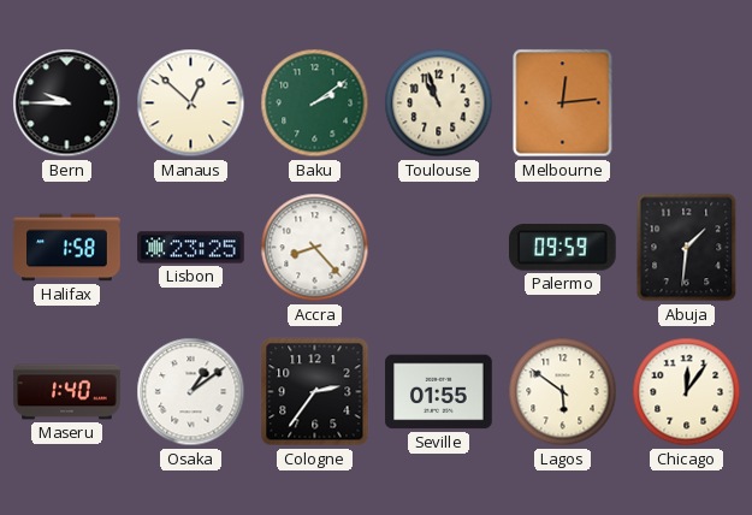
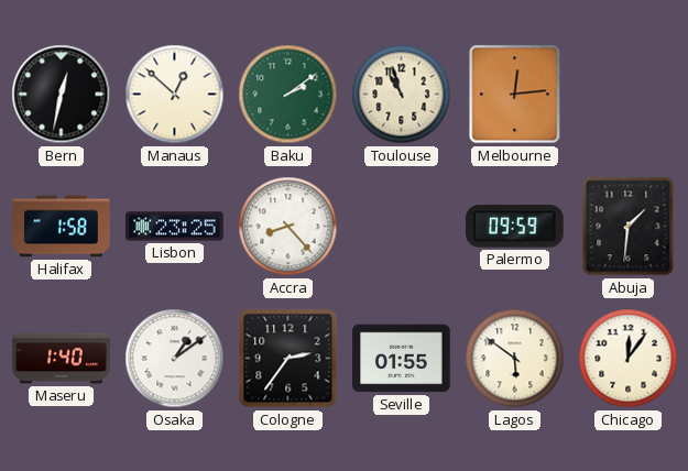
Bern: 9:45 -> 12:32 (62, 95)
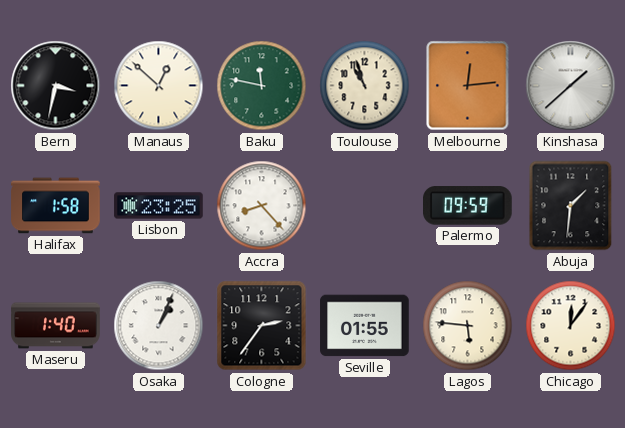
Bern: 12:32 -> 3:32 (56, 86)
Baku: 2:09 -> 11:47 (262, 86)
Kinshasa: none -> 1:38 (571, 86)
Osaka: 1:09 -> 1:04 (159, 326)
Lagos: 5:51 -> 5:46 (468, 326)
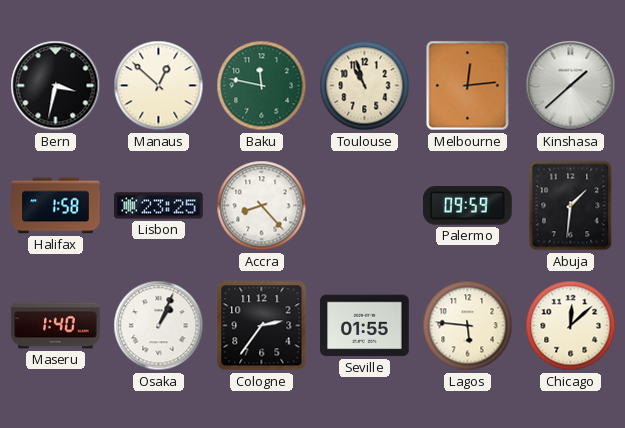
Chicago: 12:06 -> 12:08 (571, 326)
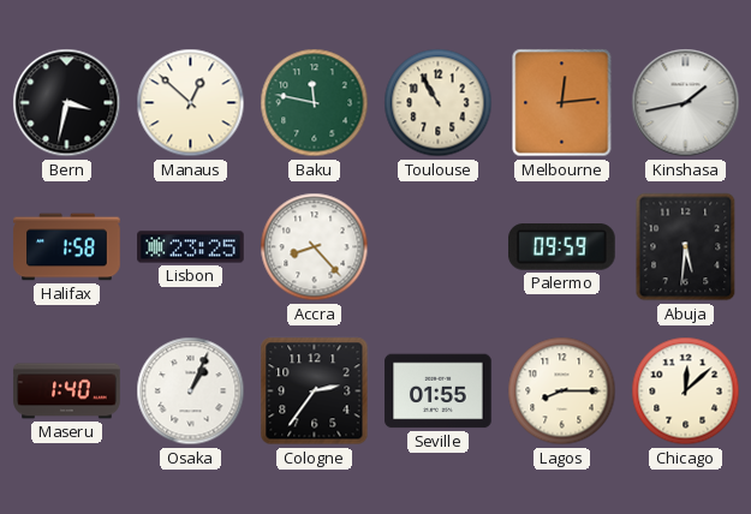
Toulouse: 10:57 -> 10:55 (439, 103)
Kinshasa: 1:38 -> 1:43 (686, 103)
Abuja: 1:31 -> 5:31 (686, 247)
Lagos: 5:46 -> 8:15 (562, 392)
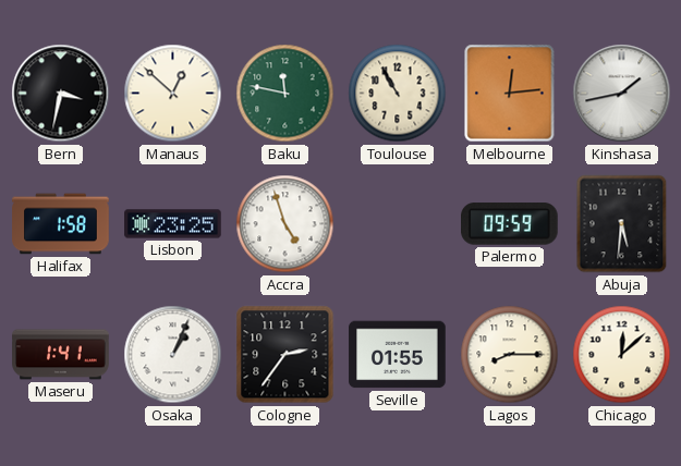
Accra: 8:23 -> 4:57 (285, 224)
Maseru: 1:40 -> 1:41 (61, 355)
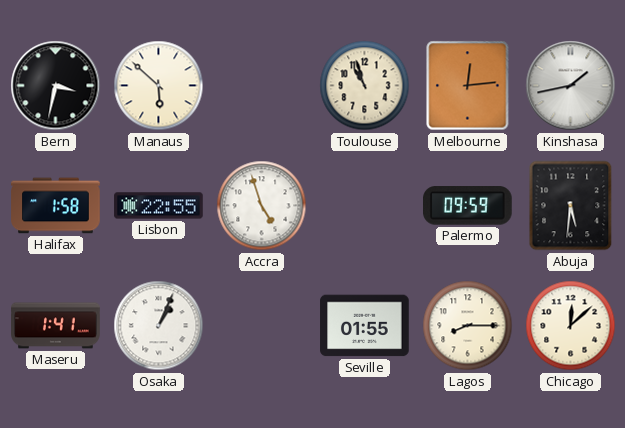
Manaus: 12:52 -> 5:52 (159, 86)
Baku: 11:47 -> none (285, 94)
Toulouse: 10:55 -> 10:57 (365, 86)
Lisbon: 23:25 -> 22:55 (159, 206)
Cologne: 2:36 -> none (285, 355)
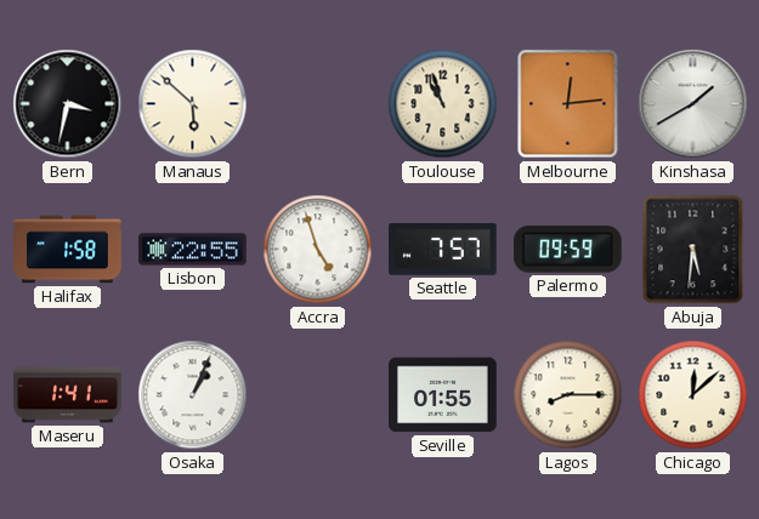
Kinshasa: 1:43 -> 1:40 (693, 104)
Seattle: none -> 7:57 (443, 250)
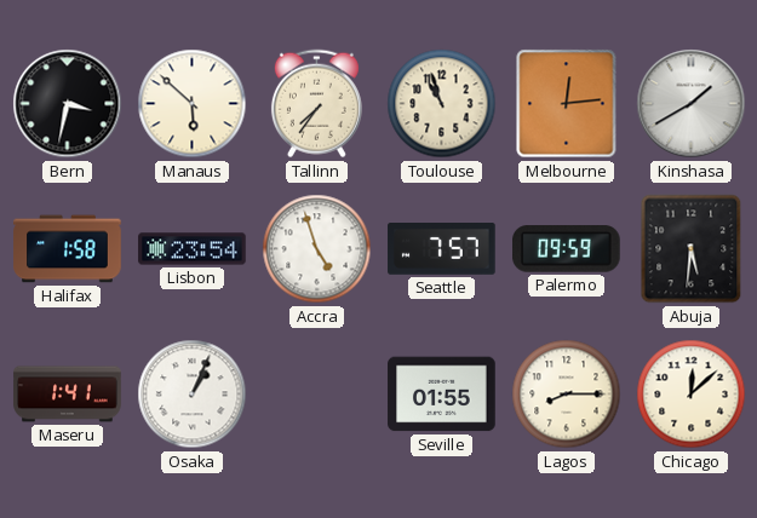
Tallinn: none -> 7:36 (316, 104)
Lisbon: 22:55 -> 23:54 (193, 249)
